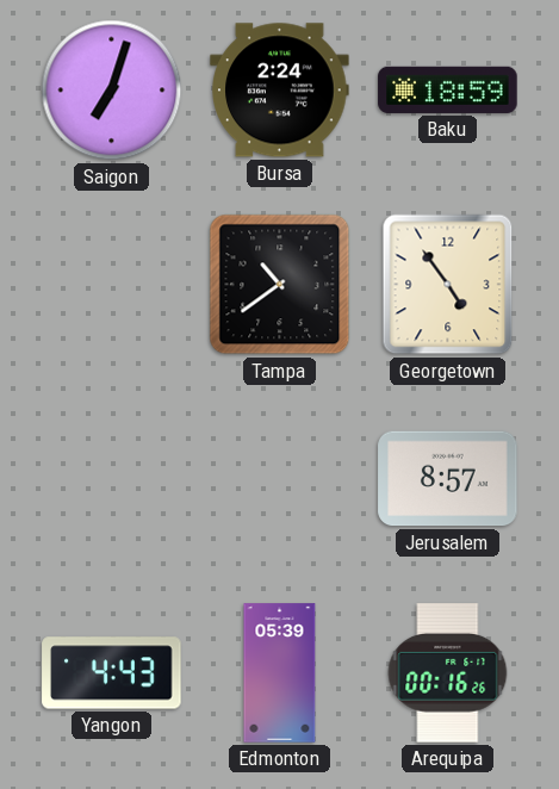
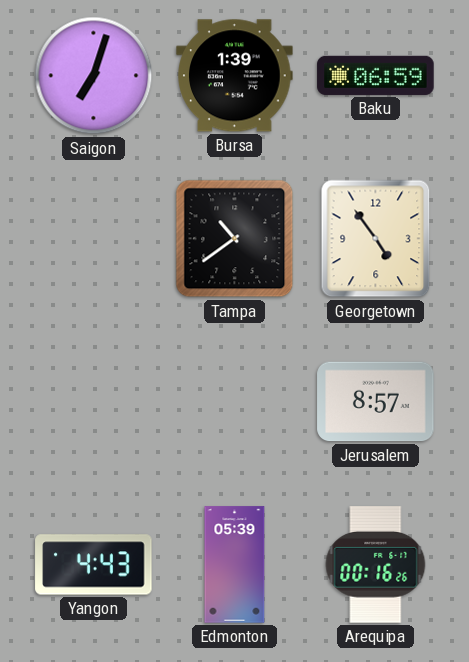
Bursa: 2:24 -> 1:39 (235, 76)
Baku: 18:59 -> 06:59 (376, 75)
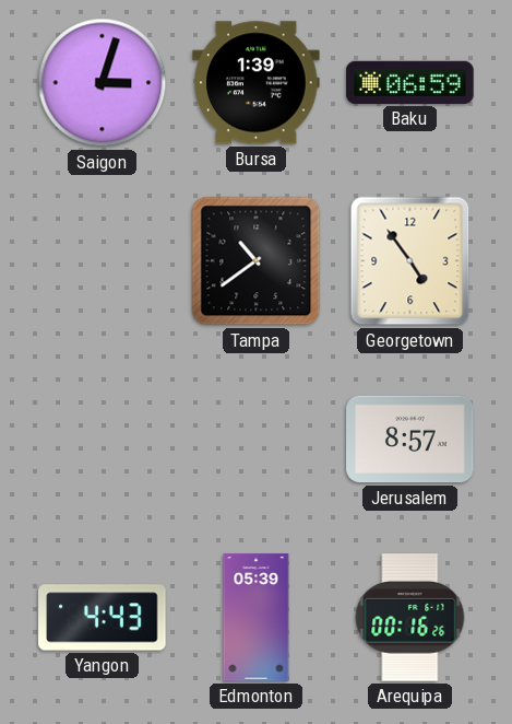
Saigon: 7:03 -> 3:03 (103, 83)
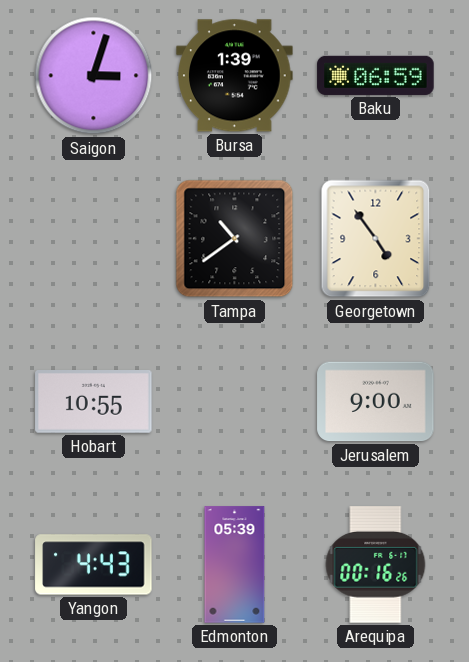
Hobart: none -> 10:55 (94, 402)
Jerusalem: 8:57 -> 9:00 (376, 402)
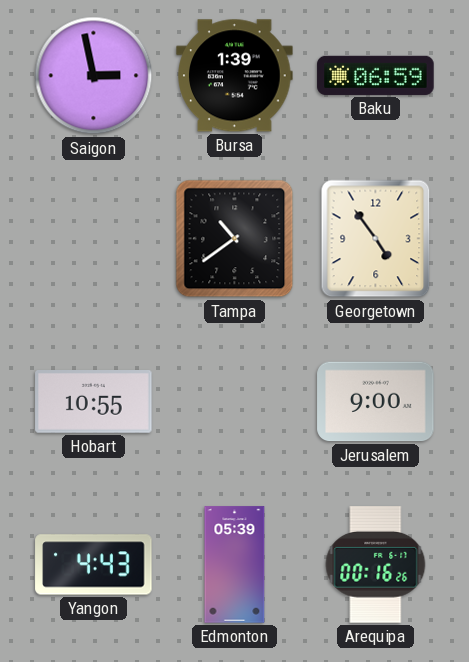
Saigon: 3:03 -> 2:58 (94, 76)
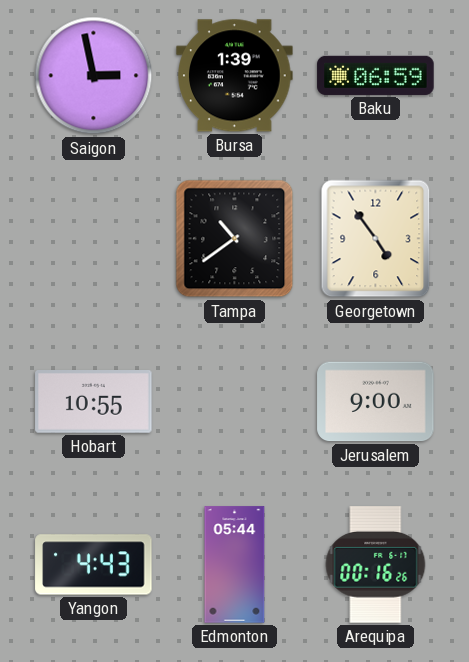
Edmonton: 05:39 -> 05:44 (235, 565)
